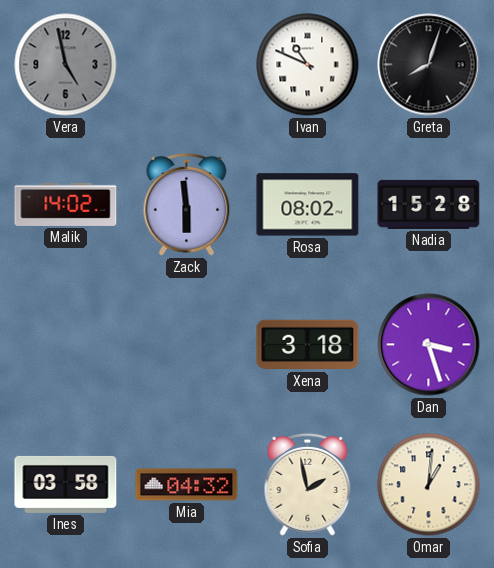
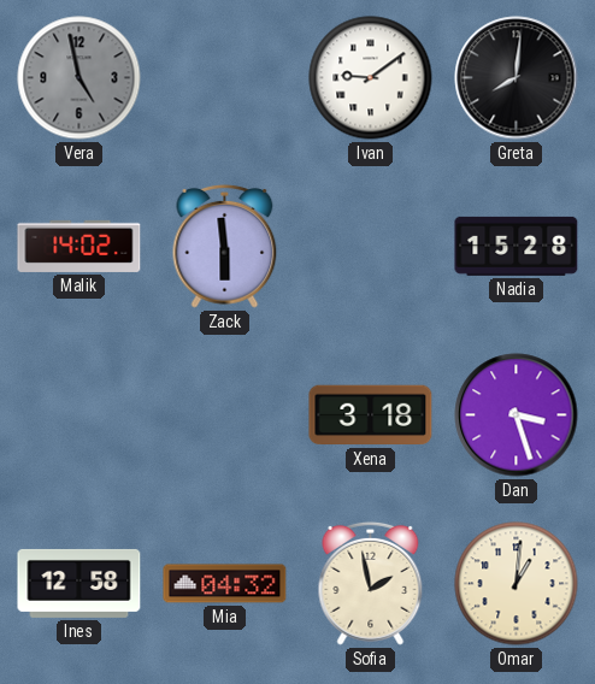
Ivan: 10:49 -> 9:09 (371, 78)
Greta: 8:03 -> 8:01 (517, 78)
Rosa: 08:02 -> none (308, 205)
Ines: 03:58 -> 12:58 (79, 583)
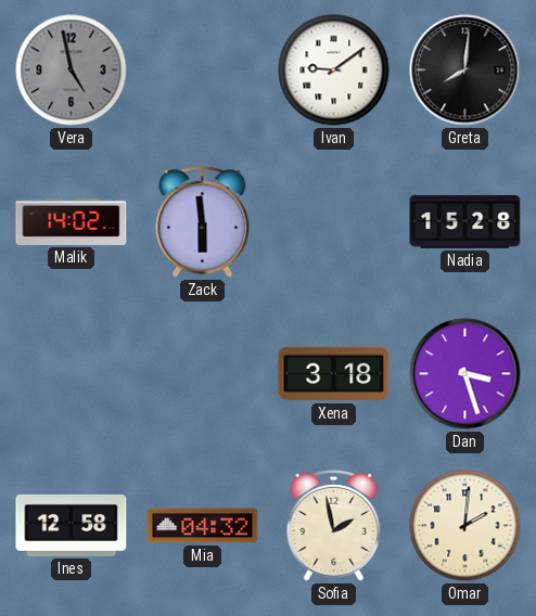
Omar: 1:01 -> 2:01 (465, 526)
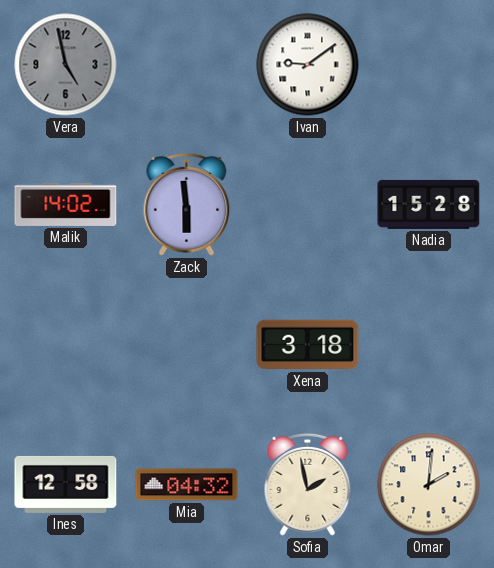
Greta: 8:01 -> none (465, 70)
Dan: 3:27 -> none (465, 374)
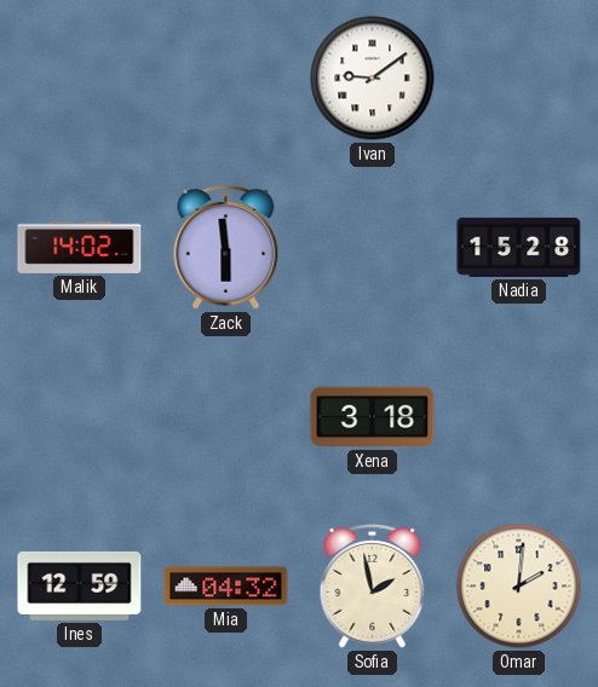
Vera: 4:58 -> none (66, 65)
Ines: 12:58 -> 12:59 (80, 585)
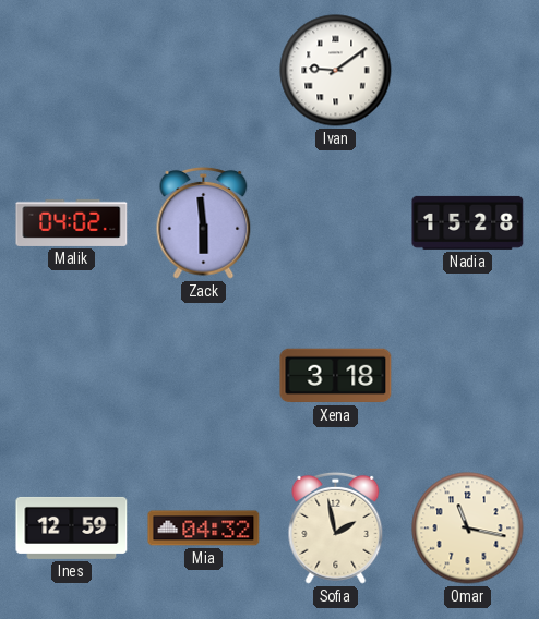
Malik: 14:02 -> 04:02 (72, 222)
Omar: 2:01 -> 11:17 (468, 529)
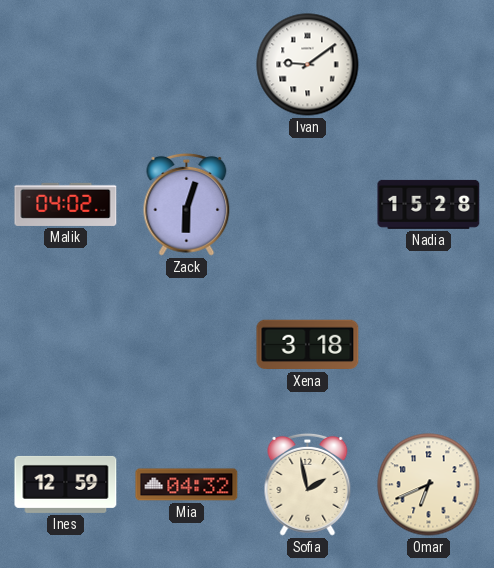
Zack: 5:59 -> 6:03 (187, 204)
Omar: 11:17 -> 6:41 (429, 485)
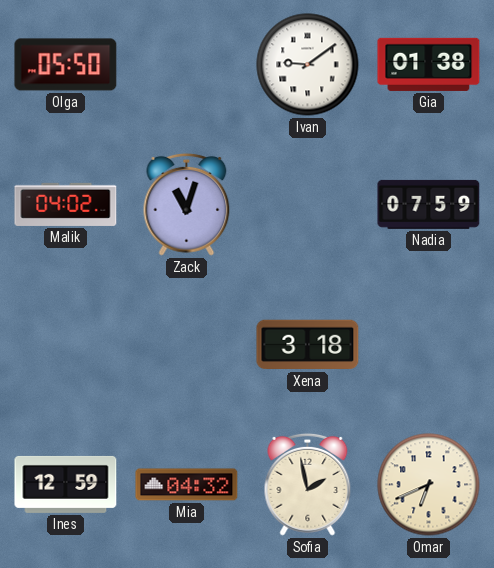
Olga: none -> 05:50 (66, 65)
Gia: none -> 01:38 (429, 64)
Zack: 6:03 -> 11:03 (187, 204)
Nadia: 15:28 -> 07:59 (429, 204)
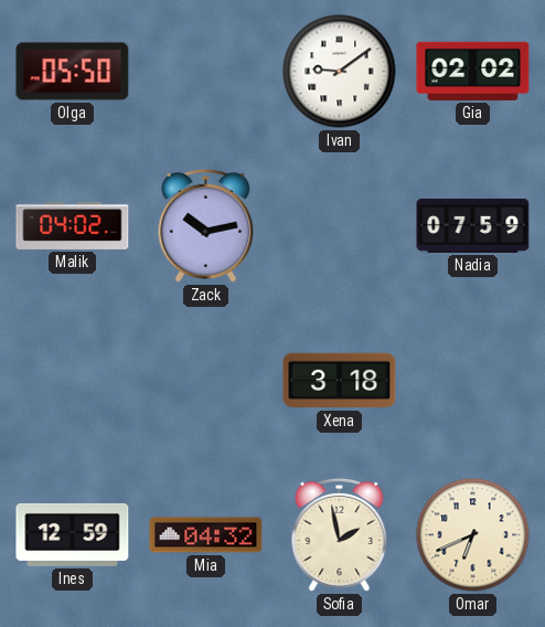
Gia: 01:38 -> 02:02 (473, 71)
Zack: 11:03 -> 10:13 (206, 225)
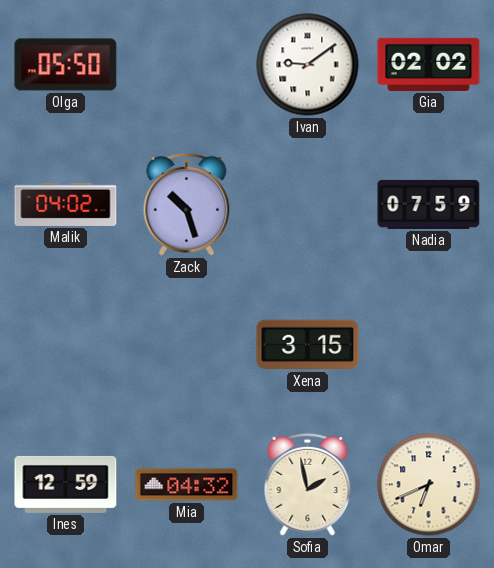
Zack: 10:13 -> 10:27 (187, 204)
Xena: 3:18 -> 3:15 (308, 345)
